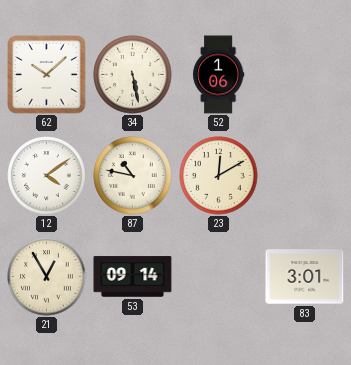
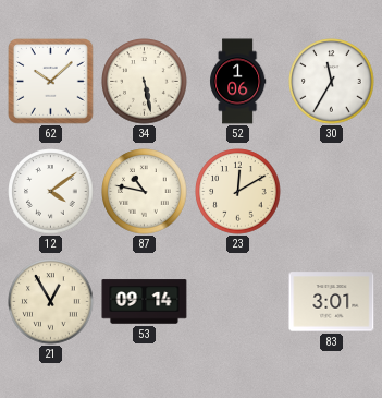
30: none -> 11:35 (332, 82)
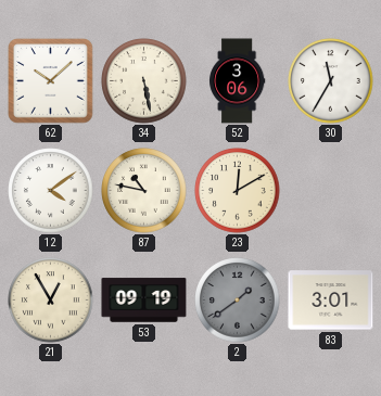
52: 1:06 -> 3:06 (238, 81)
53: 09:14 -> 09:19 (144, 301)
2: none -> 1:39 (238, 301)
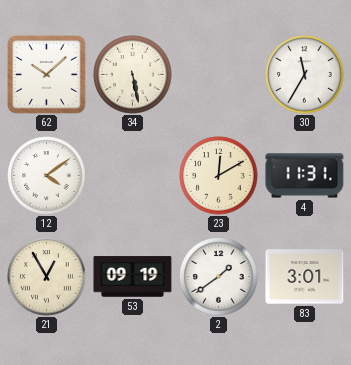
52: 3:06 -> none (238, 81)
87: 10:47 -> none (144, 191)
4: none -> 11:31 (305, 176)
2 dial: grey -> white (219, 277)
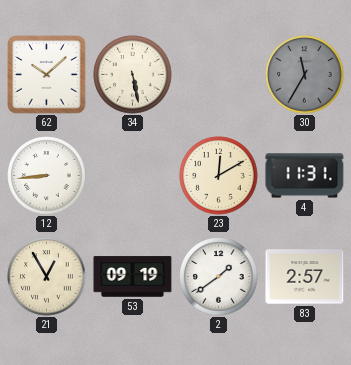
30 dial: white -> grey (305, 75)
12: 4:09 -> 8:44 (47, 176)
83: 3:01 -> 2:57 (305, 277)
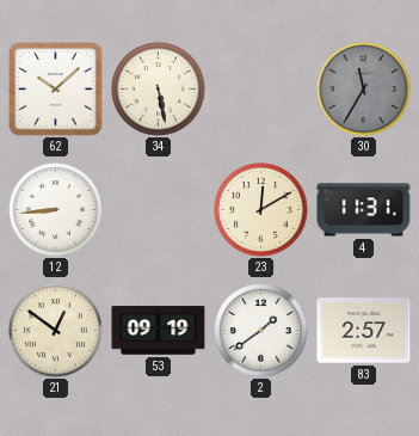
21: 12:55 -> 12:51 (56, 331)
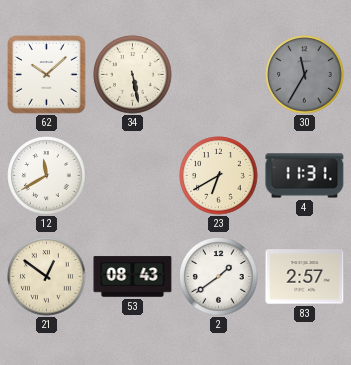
12: 8:44 -> 11:40 (47, 176)
23: 12:10 -> 6:40 (219, 176)
53: 09:19 -> 08:43 (133, 277)
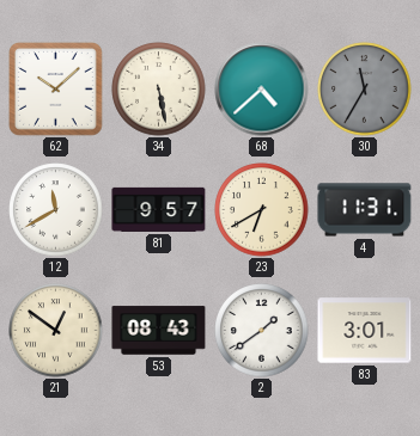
68: none -> 4:38 (262, 90)
81: none -> 9:57 (159, 209)
83: 2:57 -> 3:01 (365, 331)
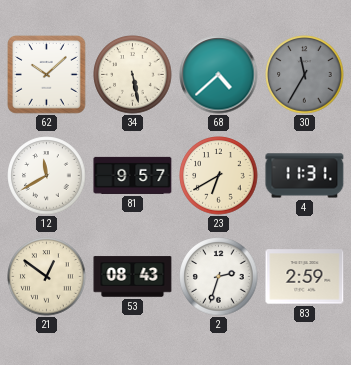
2: 1:39 -> 2:33 (219, 277)
83: 3:01 -> 2:59 (305, 277)
